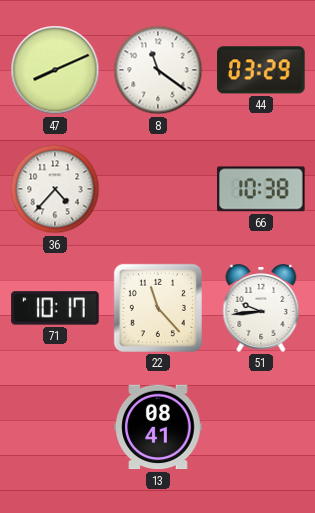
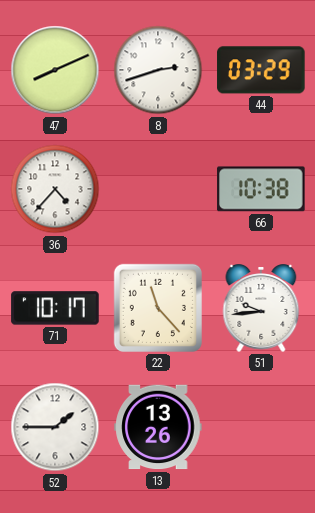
8: 11:21 -> 2:42 (158, 70)
52: none -> 1:45 (55, 427)
13: 08:41 -> 13:26 (158, 427)
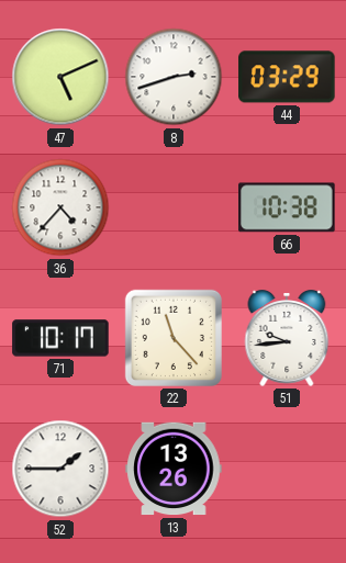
47: 8:11 -> 5:11 (60, 77)
